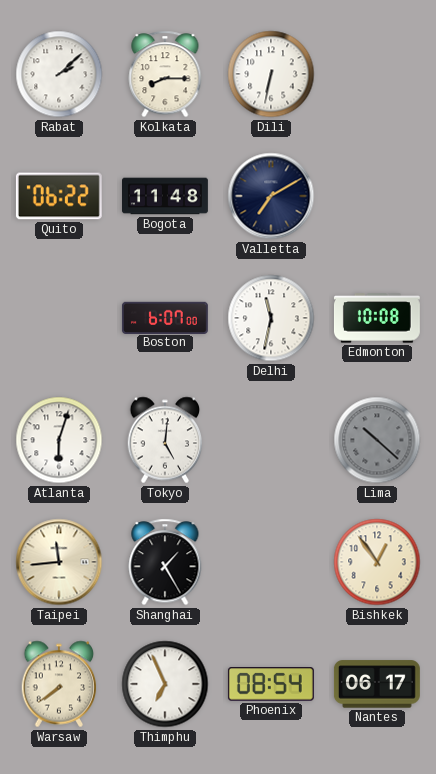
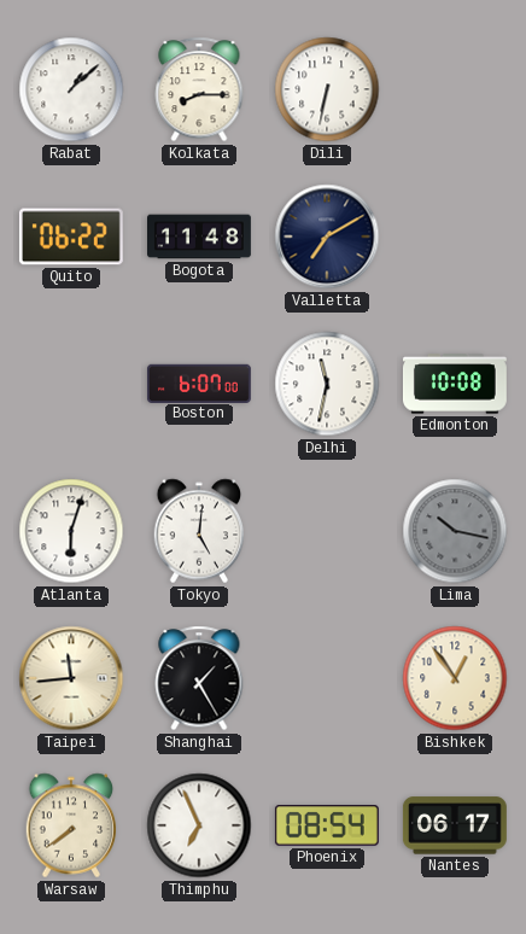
Rabat: 2:08 -> 1:08 (71, 89)
Lima: 10:22 -> 10:17 (455, 531)
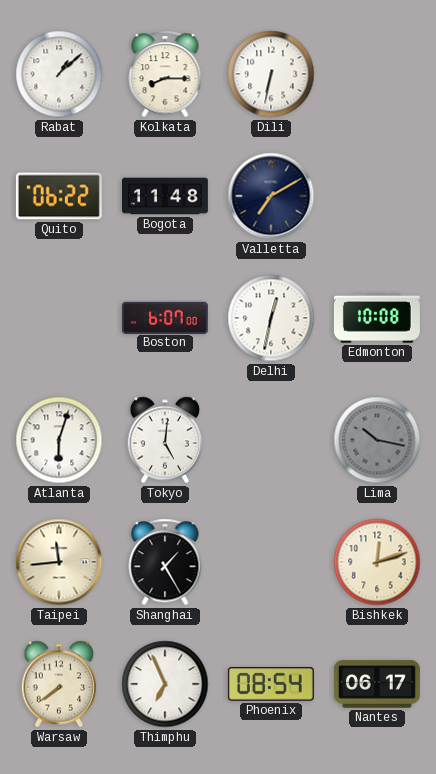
Delhi: 11:32 -> 12:32 (271, 318)
Bishkek: 12:54 -> 12:12 (377, 562)
